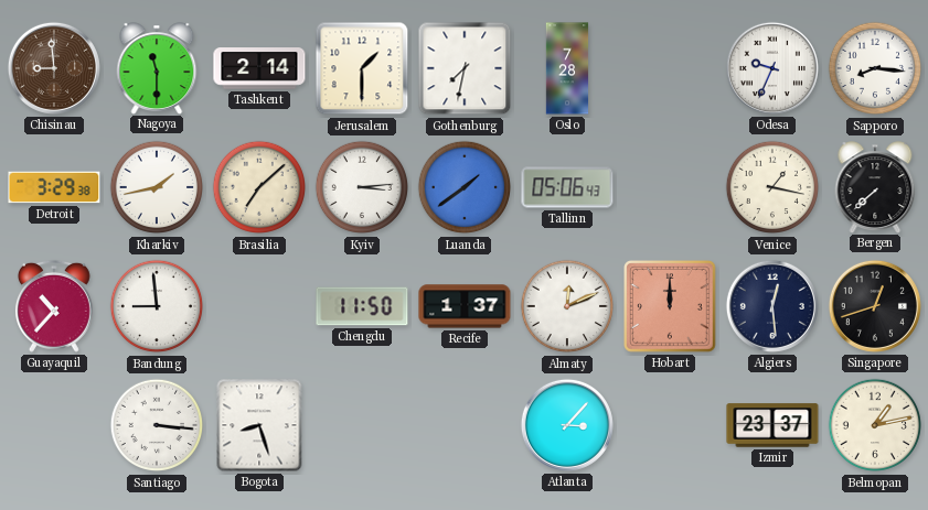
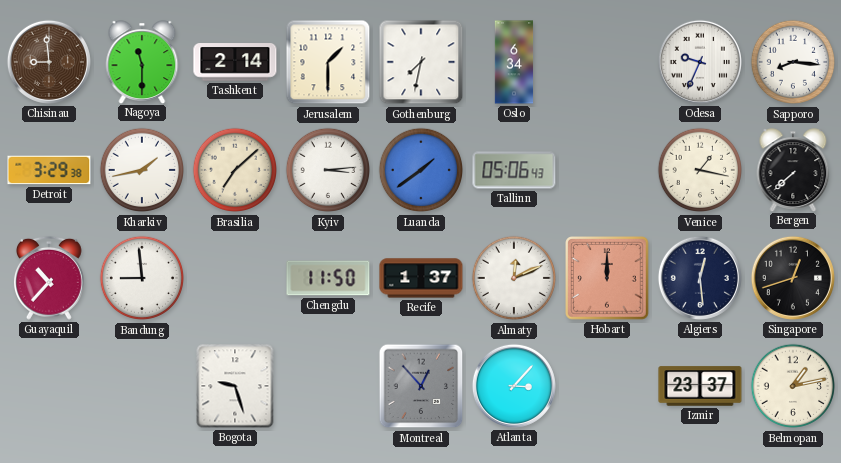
Oslo: 7:28 -> 6:34 (514, 62)
Santiago: 3:16 -> none (157, 425)
Bogota: 8:27 -> 9:27 (235, 386)
Montreal: none -> 12:53 (421, 386)
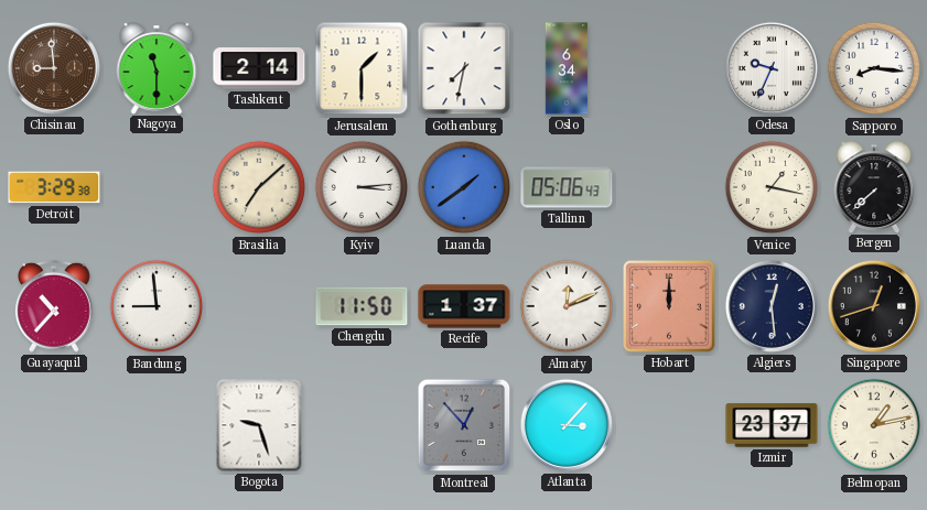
Kharkiv: 1:43 -> none (142, 170)
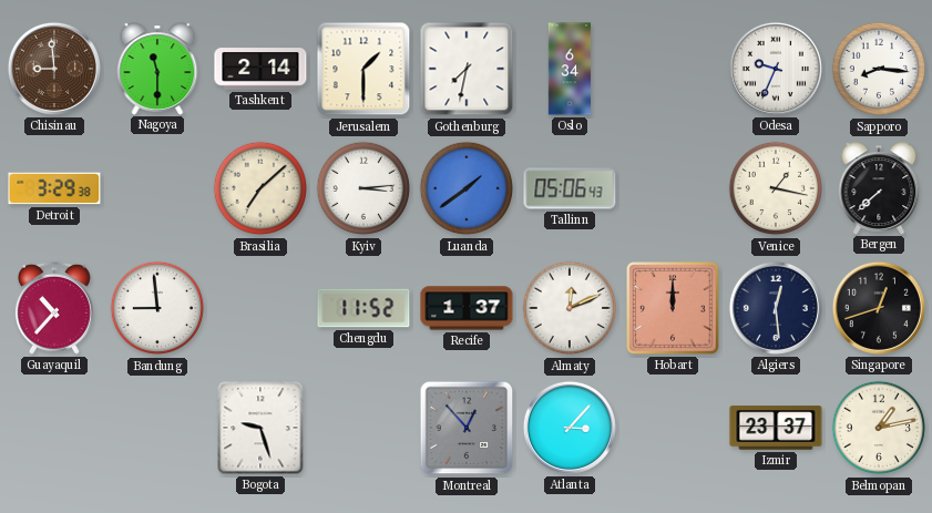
Chengdu: 11:50 -> 11:52 (363, 308)
